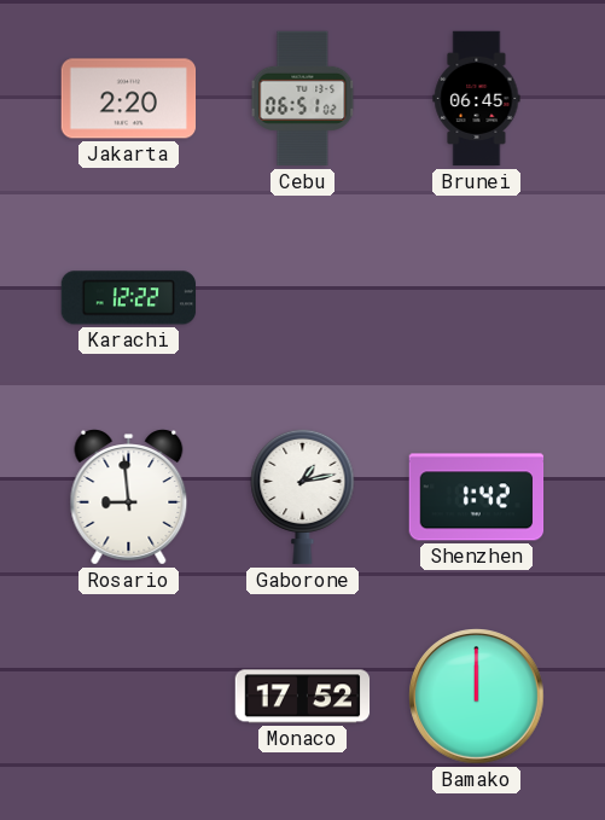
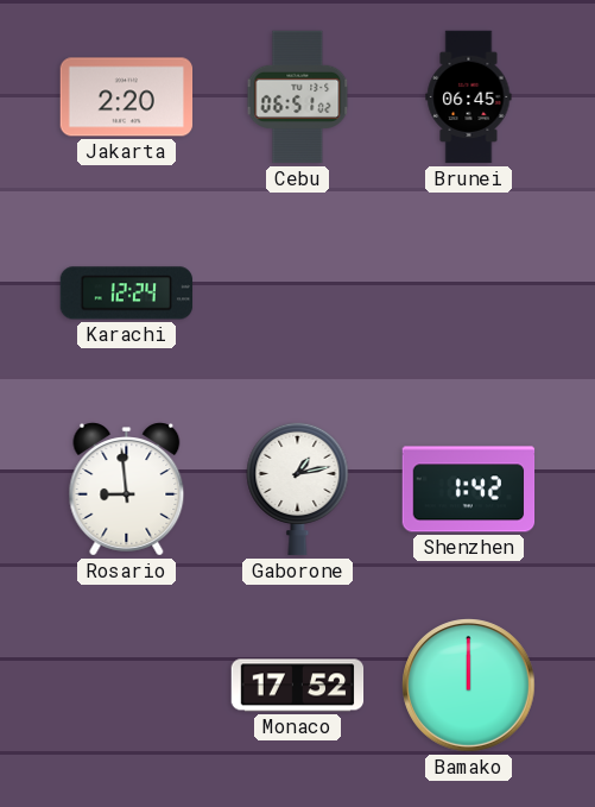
Karachi: 12:22 -> 12:24 (127, 294)
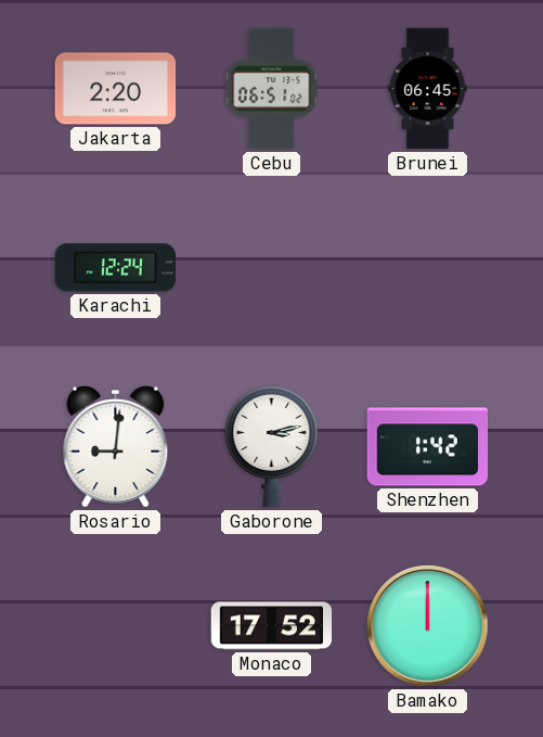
Rosario: 8:59 -> 9:01 (116, 447)
Gaborone: 1:13 -> 3:13 (272, 446)
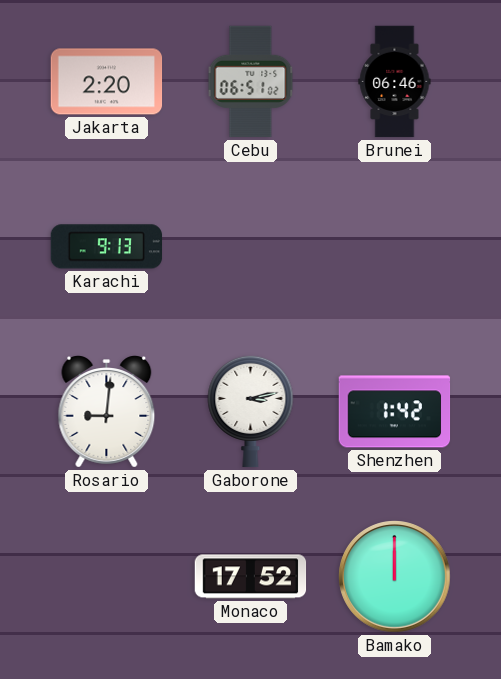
Brunei: 06:45 -> 06:46 (395, 82)
Karachi: 12:24 -> 9:13 (107, 247)
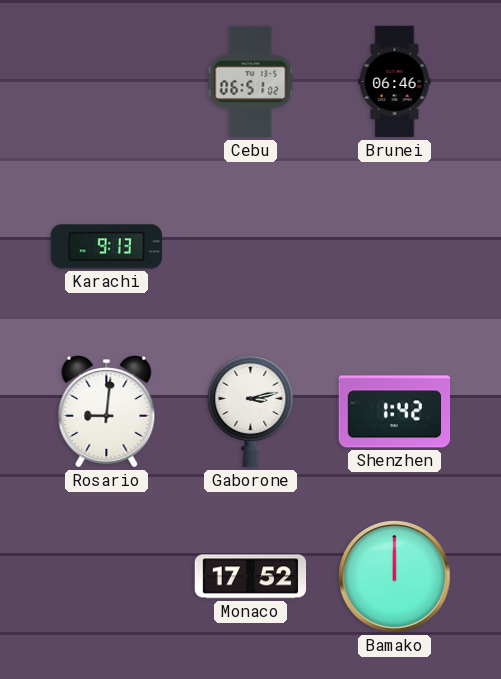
Jakarta: 2:20 -> none (107, 82)
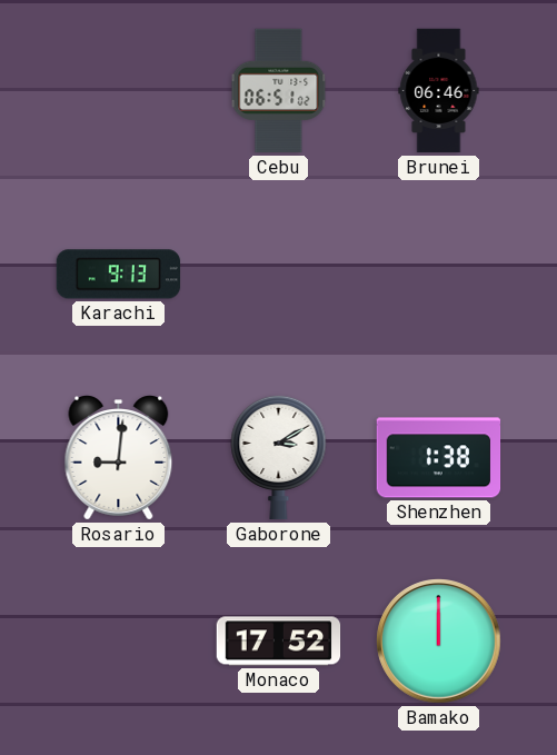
Gaborone: 3:13 -> 3:10 (279, 457)
Shenzhen: 1:42 -> 1:38 (439, 458)
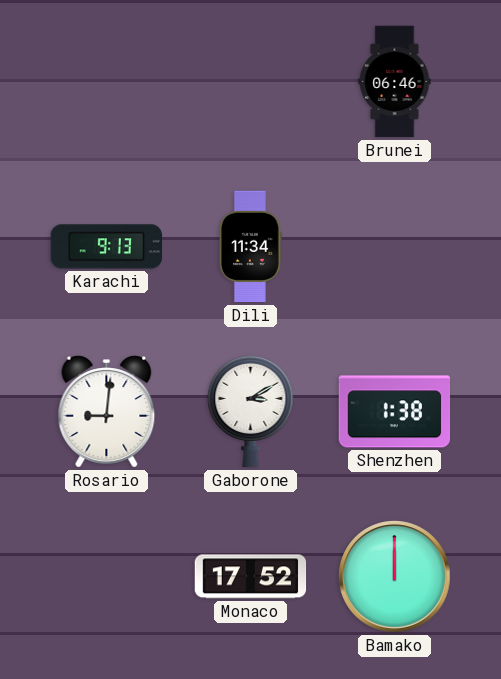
Cebu: 06:51 -> none (279, 91)
Dili: none -> 11:34 (250, 247)
